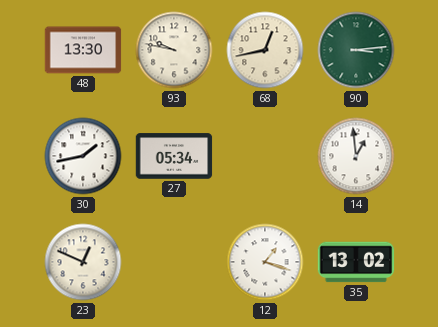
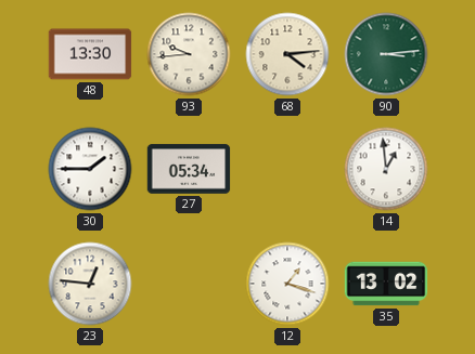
93: 9:47 -> 9:44 (189, 54)
68: 12:43 -> 4:14 (287, 54)
30: 1:43 -> 1:45 (90, 169)
23: 12:49 -> 12:46 (90, 284)
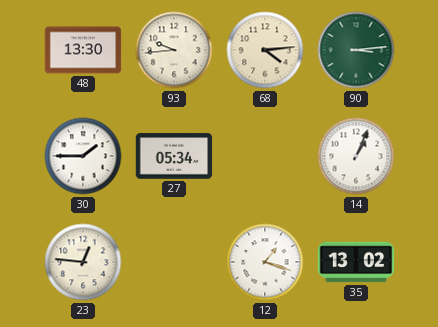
14: 12:59 -> 1:04 (356, 156)
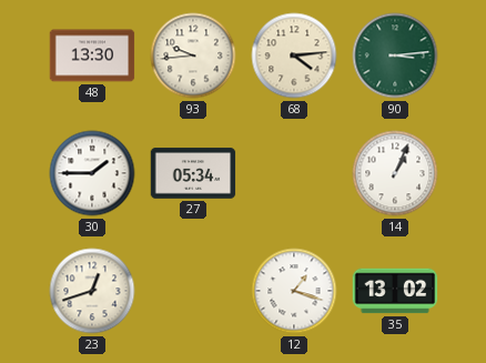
23: 12:46 -> 12:42 (92, 291)
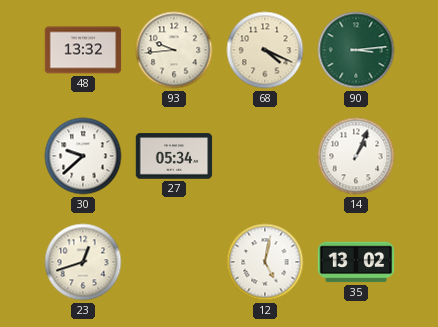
48: 13:30 -> 13:32 (83, 50)
68: 4:14 -> 4:19 (265, 50)
30: 1:45 -> 9:38 (83, 156)
12: 1:18 -> 5:02 (265, 262)
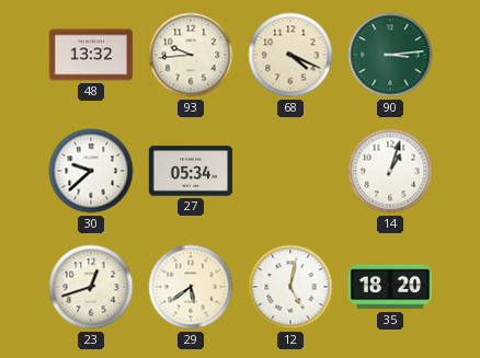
14: 1:04 -> 1:03 (390, 171)
29: none -> 5:39 (191, 287)
35: 13:02 -> 18:20 (390, 287)
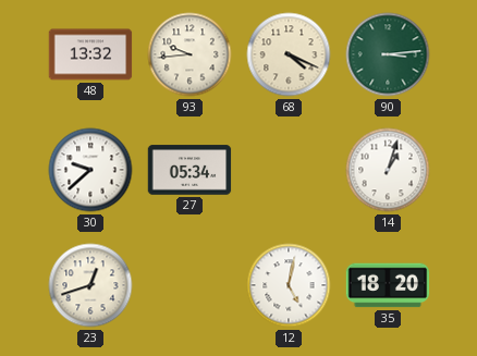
29: 5:39 -> none (191, 287)
